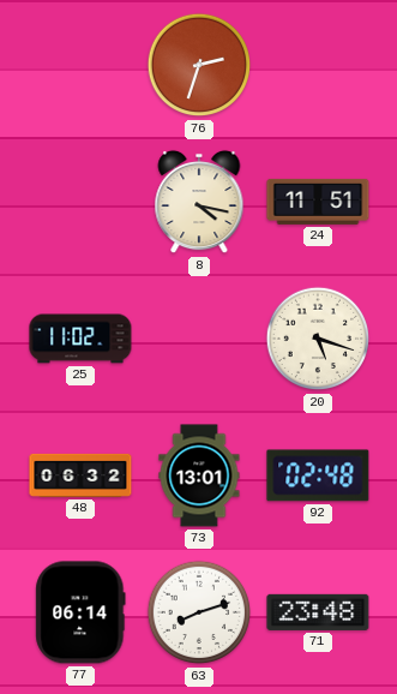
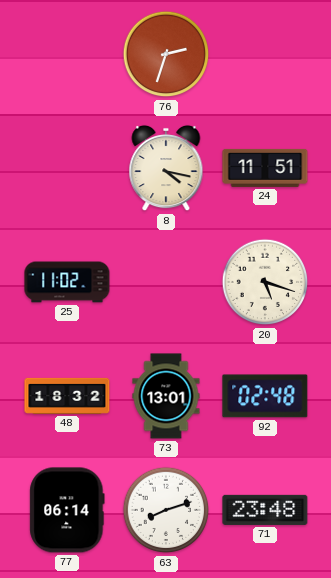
48: 06:32 -> 18:32 (67, 396)
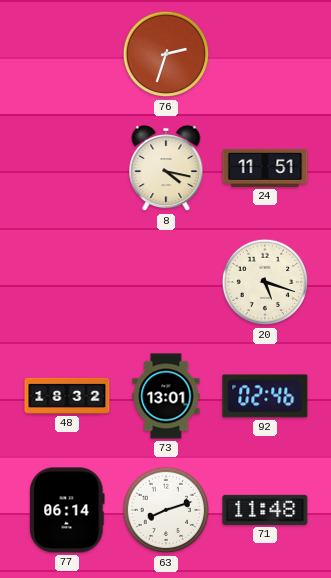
25: 11:02 -> none (67, 282)
92: 02:48 -> 02:46 (265, 396)
71: 23:48 -> 11:48 (265, 510)
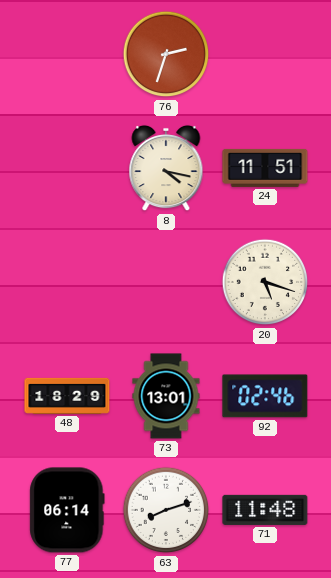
48: 18:32 -> 18:29 (67, 396)
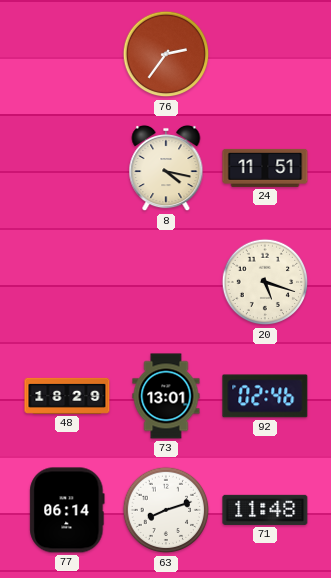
76: 2:33 -> 2:36 (166, 54)
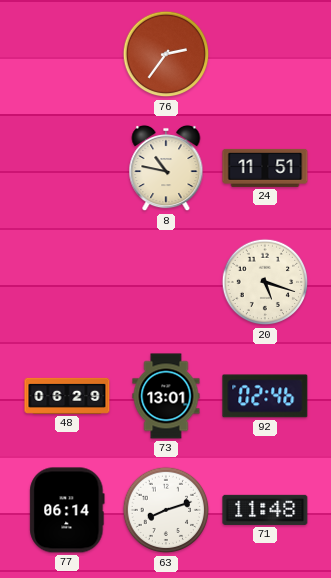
8: 4:17 -> 10:47 (166, 168)
48: 18:29 -> 06:29 (67, 396)
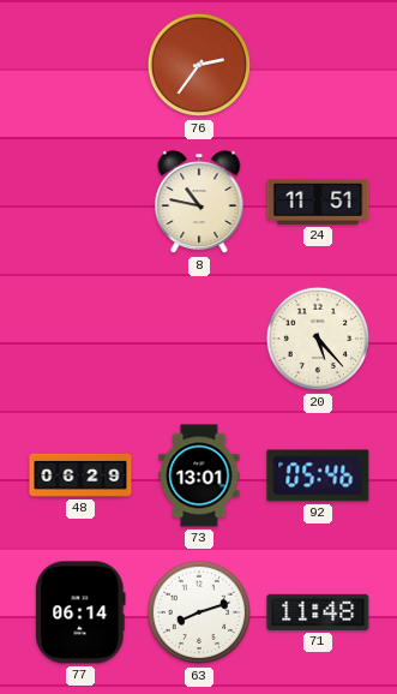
20: 5:18 -> 5:23 (318, 339)
92: 02:46 -> 05:46 (318, 475)
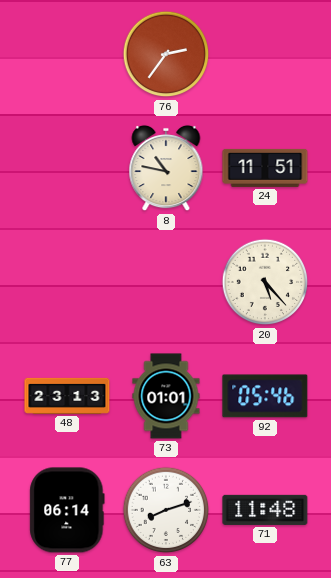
48: 06:29 -> 23:13 (67, 396)
73: 13:01 -> 01:01 (166, 396)
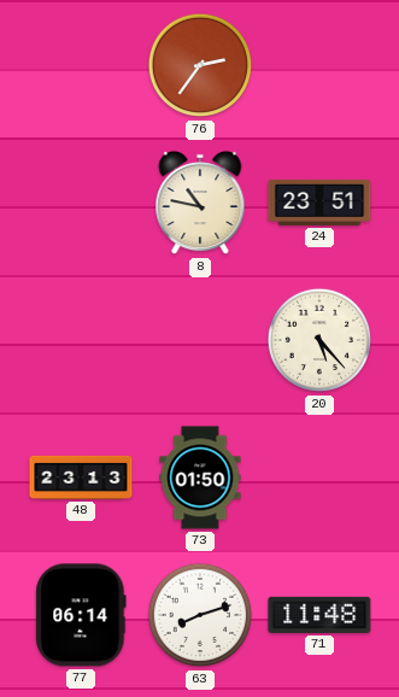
24: 11:51 -> 23:51 (319, 203)
73: 01:01 -> 01:50 (200, 478)
92: 05:46 -> none (265, 396)
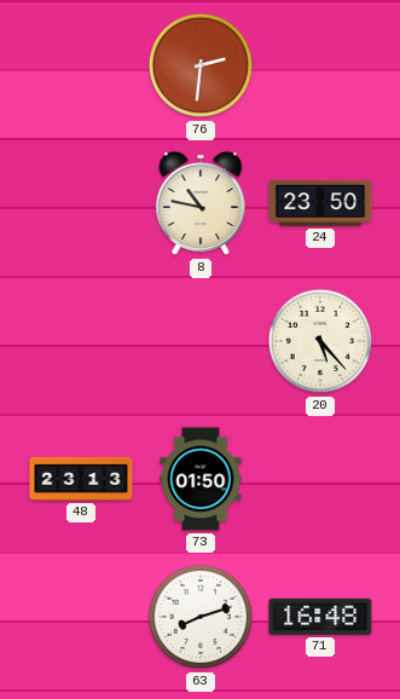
76: 2:36 -> 2:31 (201, 65)
24: 23:51 -> 23:50 (320, 203)
77: 06:14 -> none (81, 615)
71: 11:48 -> 16:48 (320, 617)
